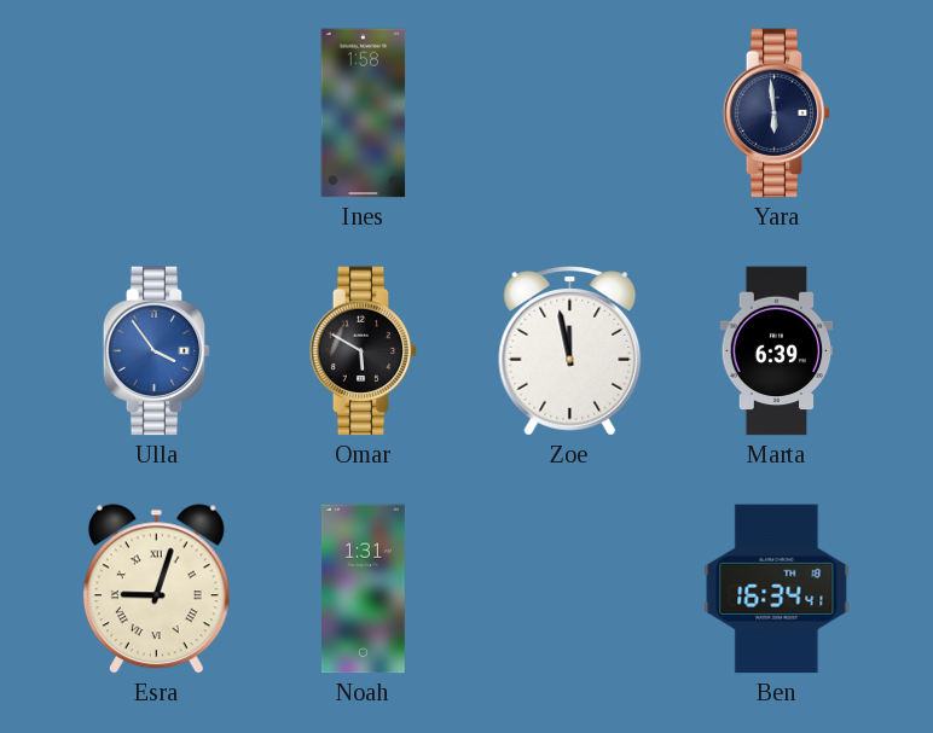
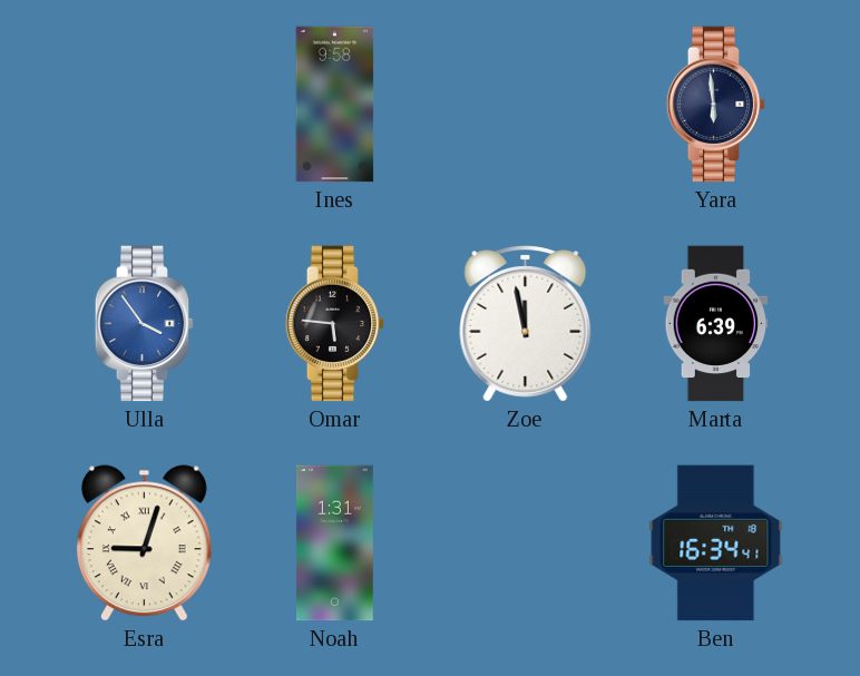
Ines: 1:58 -> 9:58 (335, 105)
Omar: 5:50 -> 5:46 (335, 324)
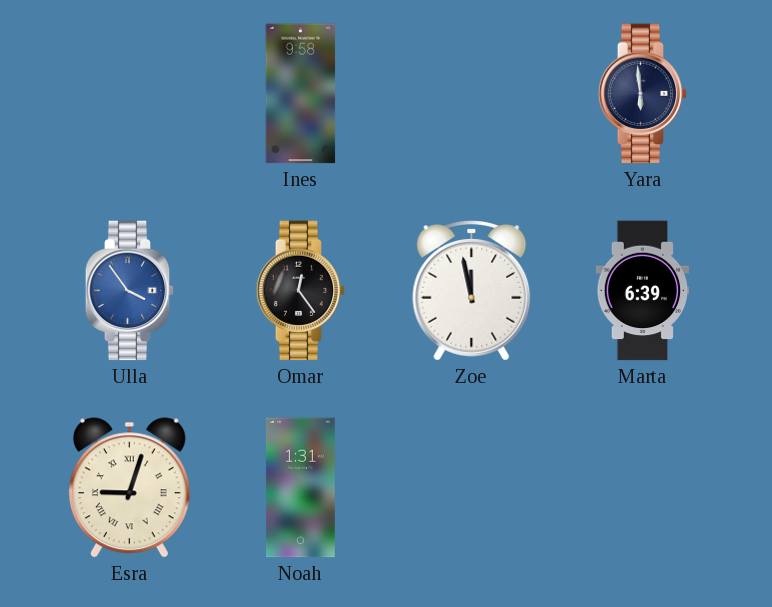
Omar: 5:46 -> 12:24 (301, 291)
Ben: 16:34 -> none (716, 543)
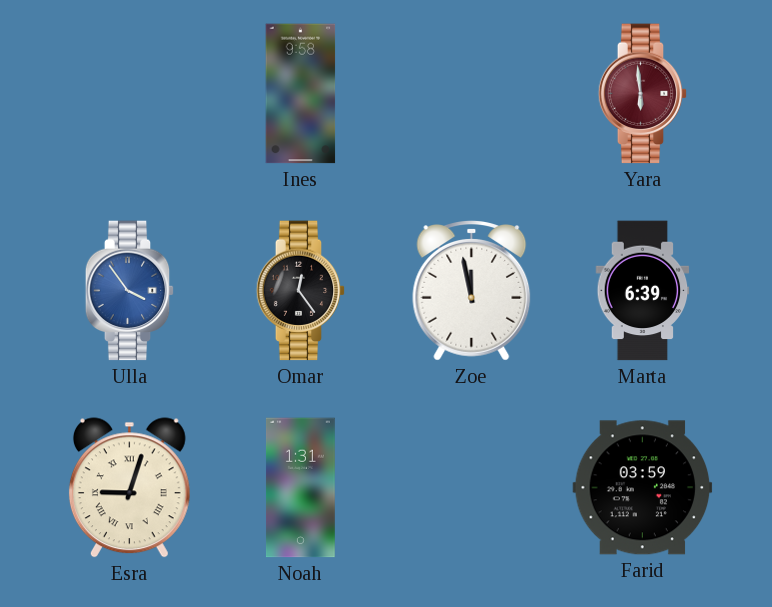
Yara dial: navy -> burgundy (643, 94)
Farid: none -> 03:59 (643, 488)
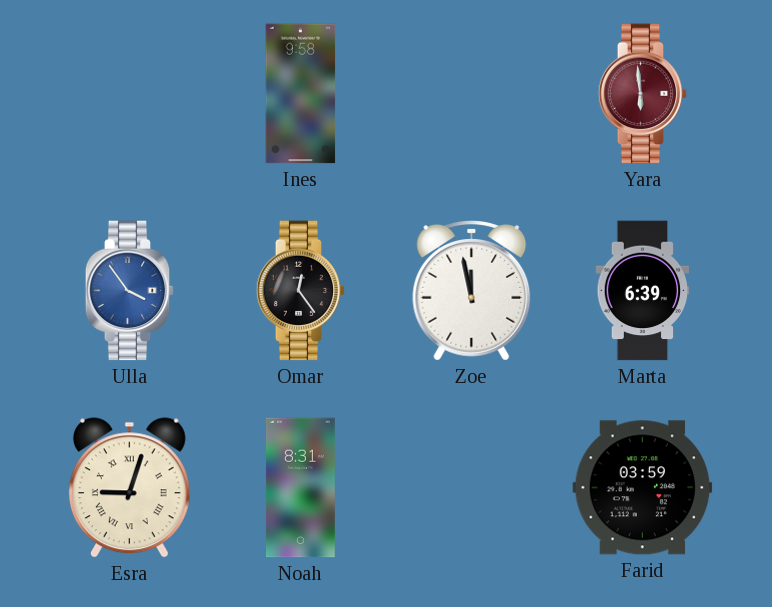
Noah: 1:31 -> 8:31 (300, 488)
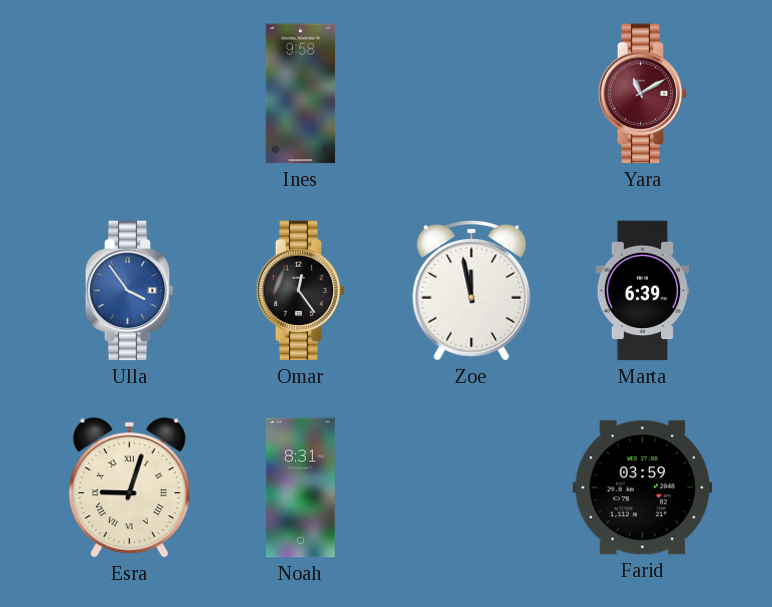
Yara: 5:59 -> 11:10 (643, 94)
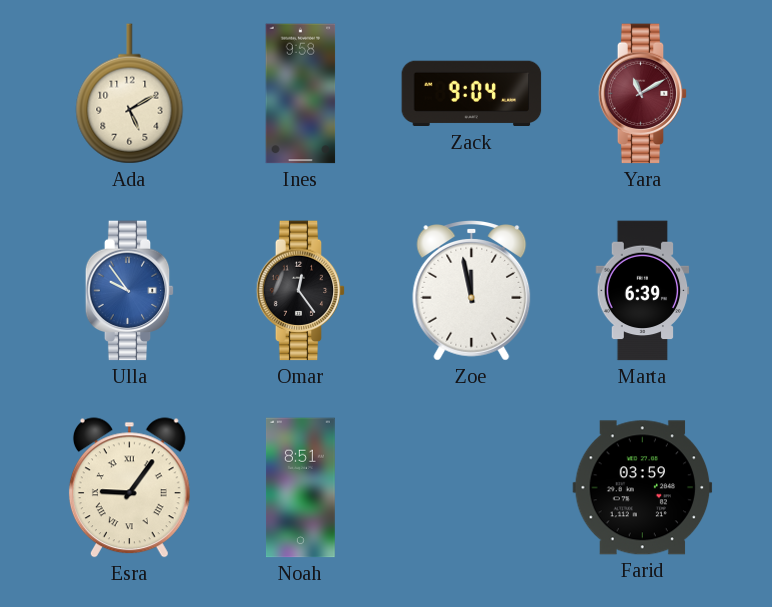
Ada: none -> 5:10 (130, 94)
Zack: none -> 9:04 (472, 94)
Ulla: 3:54 -> 9:54 (130, 291)
Esra: 9:03 -> 9:06 (129, 488)
Noah: 8:31 -> 8:51 (300, 488)
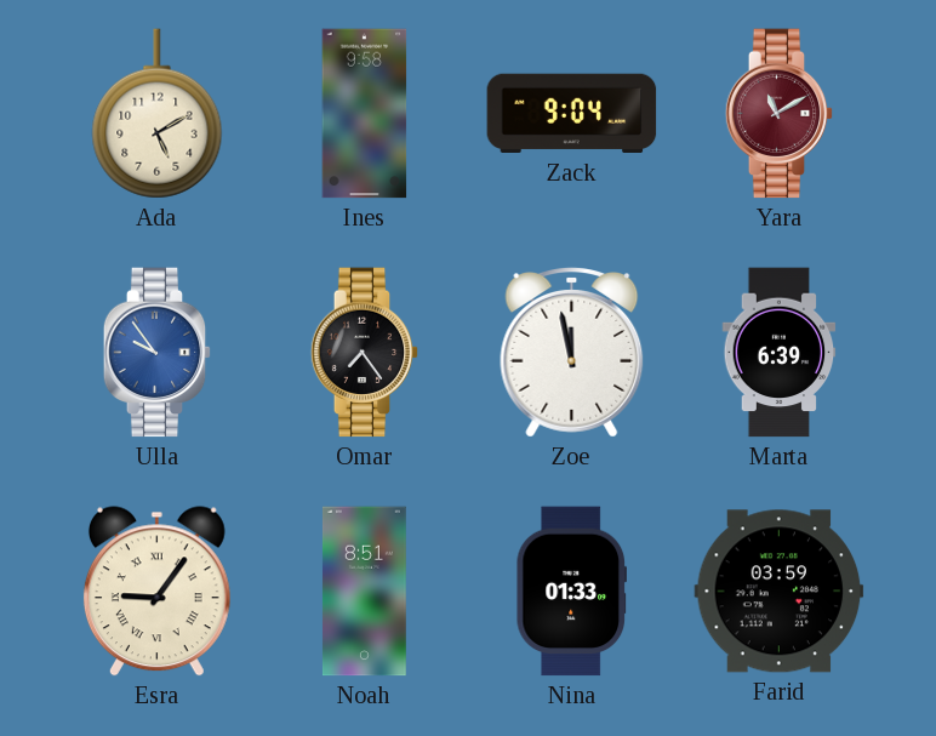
Omar: 12:24 -> 7:24 (365, 353)
Nina: none -> 01:33 (571, 592)
